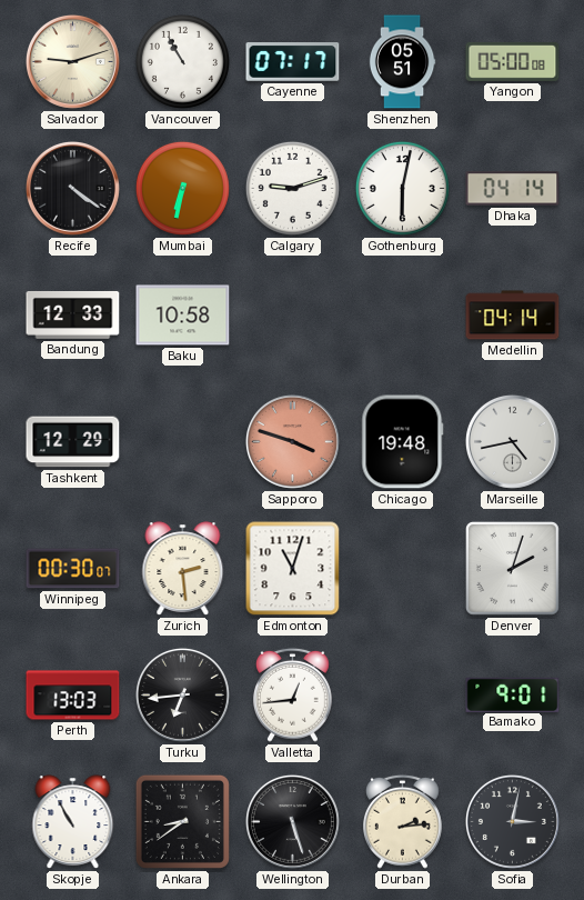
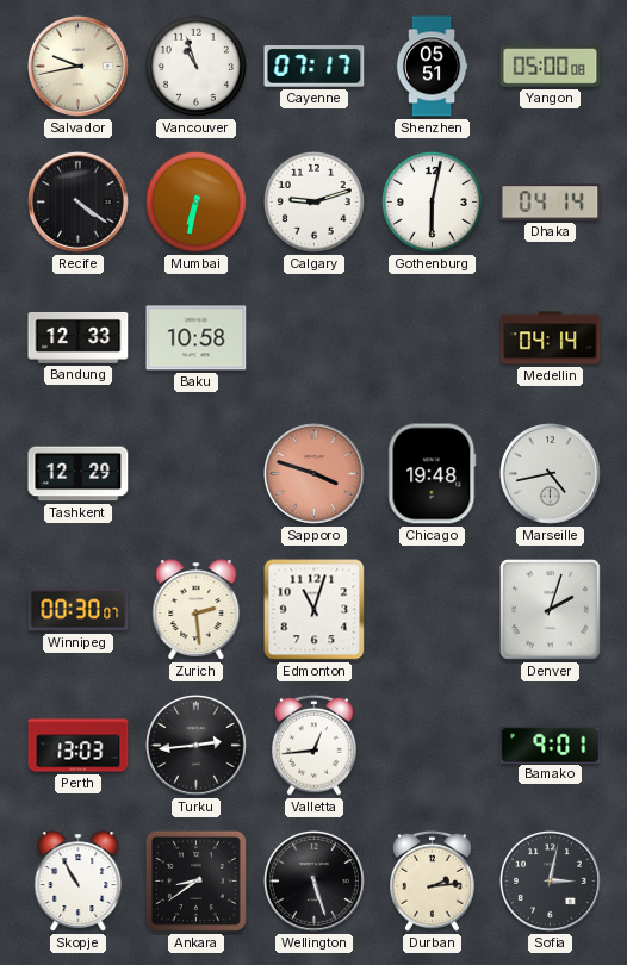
Salvador: 9:12 -> 9:43 (77, 66)
Vancouver: 10:55 -> 10:57 (195, 66)
Turku: 6:44 -> 2:44 (195, 745)
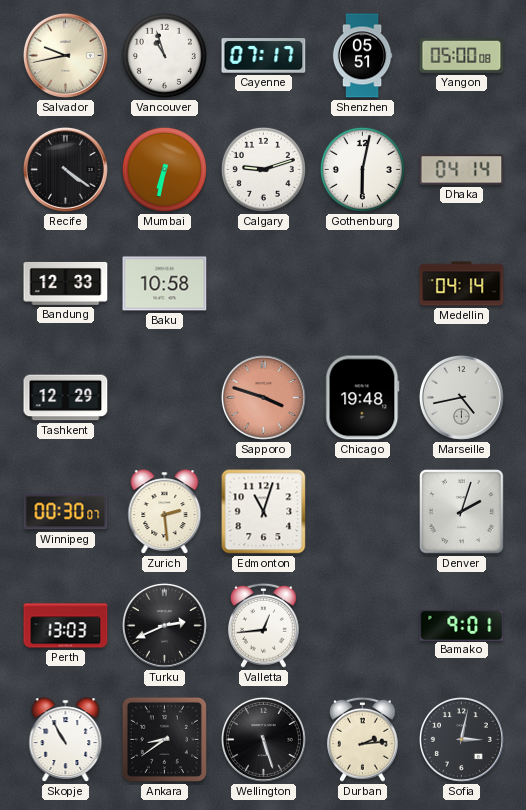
Turku: 2:44 -> 2:41 (164, 625)
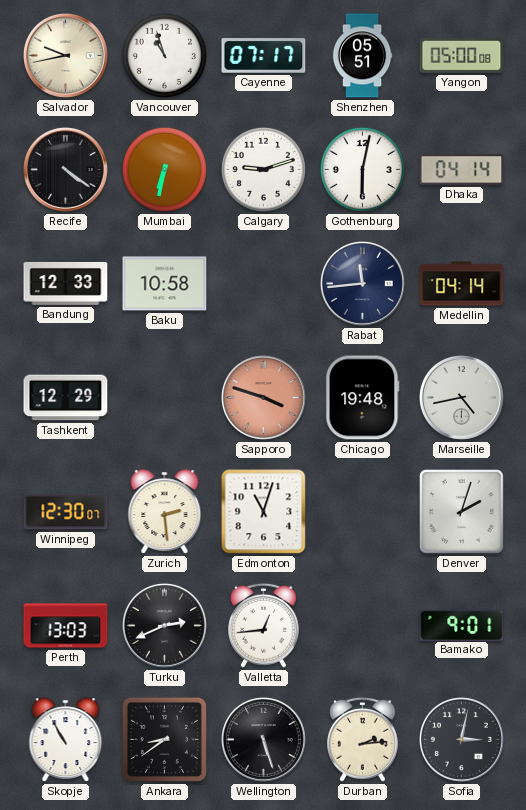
Rabat: none -> 11:44 (362, 283)
Winnipeg: 00:30 -> 12:30 (66, 512)
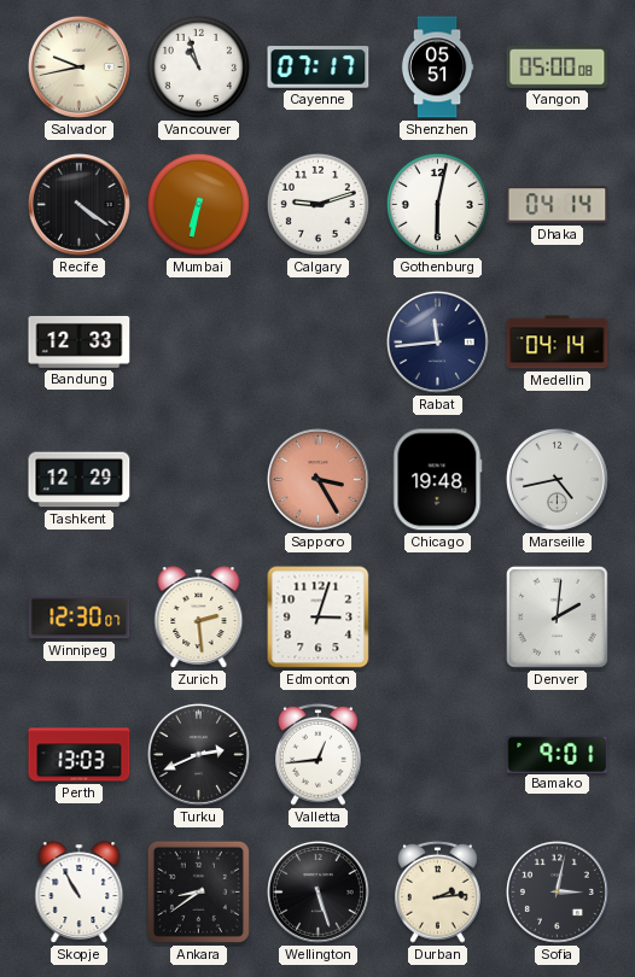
Baku: 10:58 -> none (165, 284)
Sapporo: 3:48 -> 3:25 (317, 479)
Edmonton: 11:03 -> 3:03 (319, 618)
Denver: 2:03 -> 2:01 (558, 618)
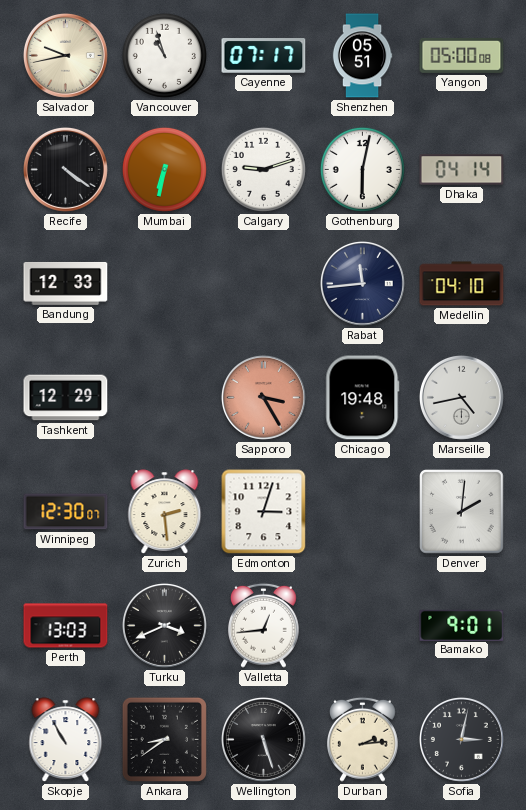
Medellin: 04:14 -> 04:10 (462, 284)
Turku: 2:41 -> 3:41 (164, 625)
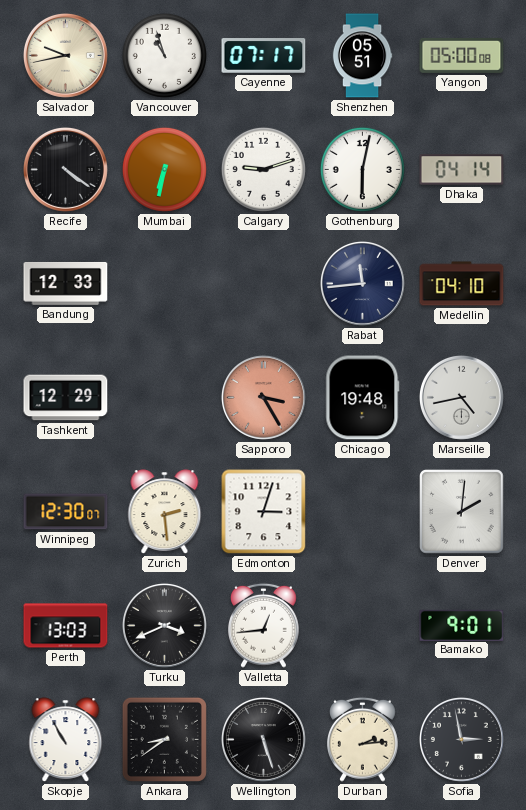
Sofia: 3:02 -> 2:58 (461, 739)
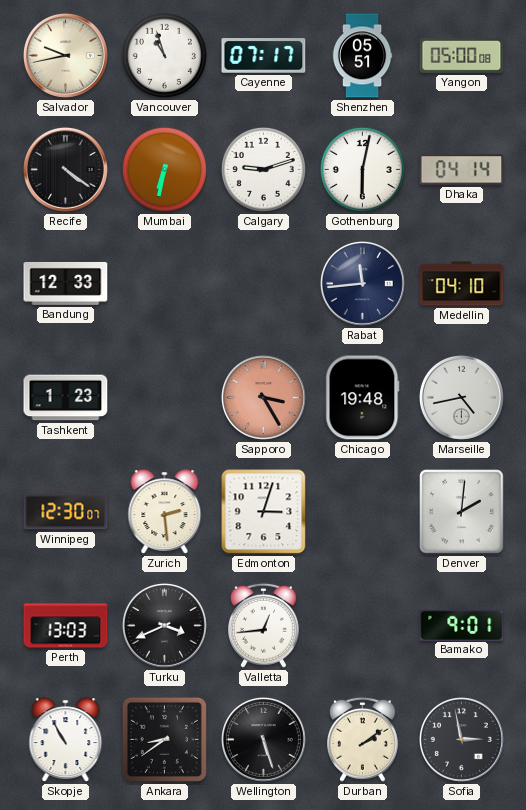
Tashkent: 12:29 -> 1:23 (66, 398)
Durban: 2:14 -> 2:09 (363, 739)
